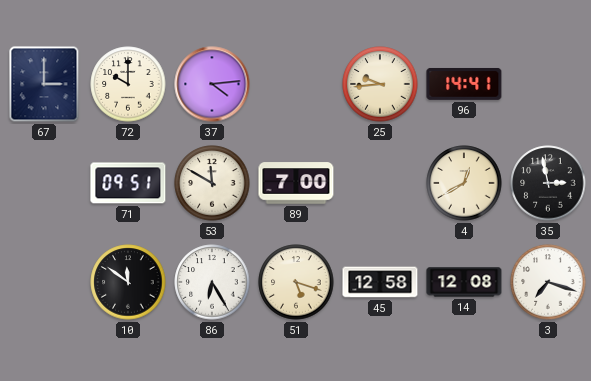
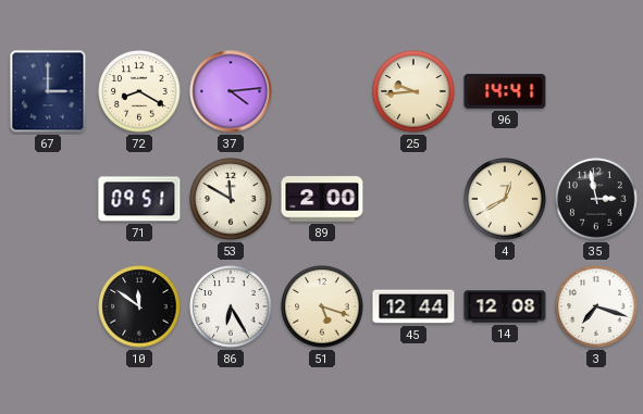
72: 10:00 -> 8:20 (139, 91)
89: 7:00 -> 2:00 (322, 199)
45: 12:58 -> 12:44 (413, 306)
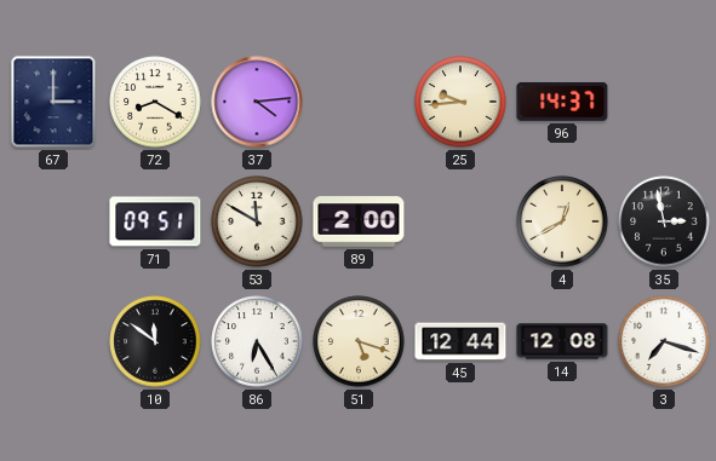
96: 14:41 -> 14:37 (562, 102)
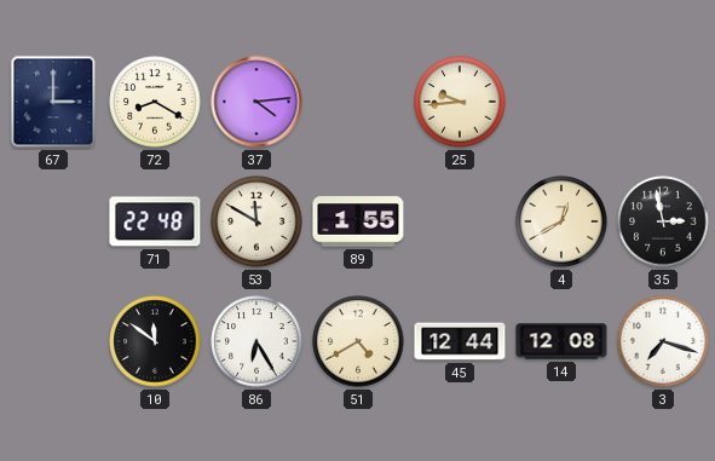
96: 14:37 -> none (562, 102)
71: 09:51 -> 22:48 (155, 221)
89: 2:00 -> 1:55 (358, 221)
51: 5:18 -> 4:40 (358, 341)
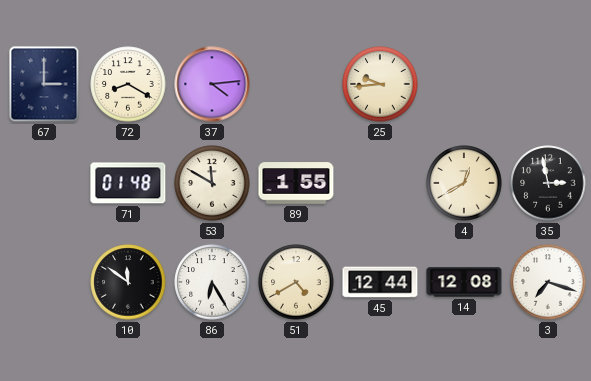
71: 22:48 -> 01:48 (128, 183)
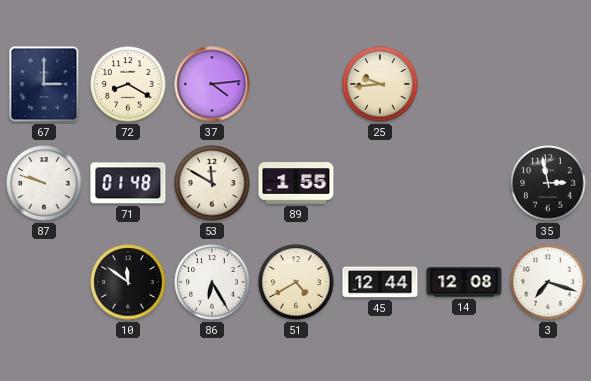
87: none -> 9:48 (44, 183)
4: 12:40 -> none (464, 183)
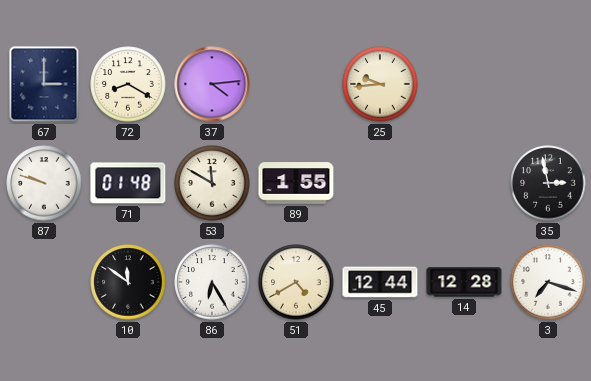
14: 12:08 -> 12:28 (464, 282)
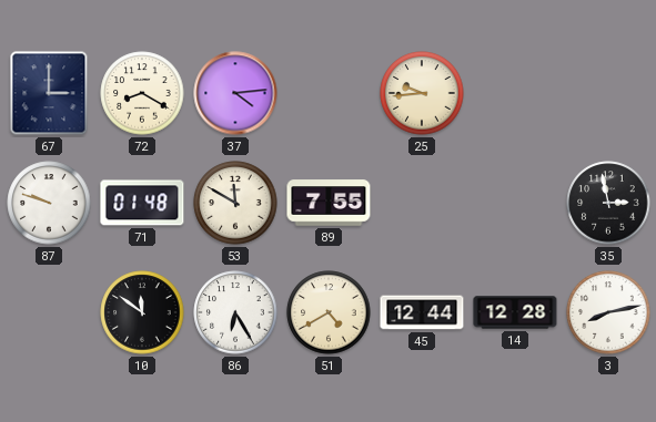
89: 1:55 -> 7:55 (329, 203)
3: 7:18 -> 8:13 (608, 312)
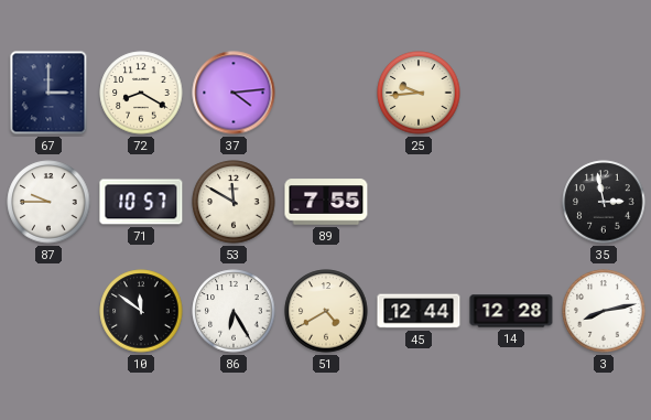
87: 9:48 -> 9:45 (48, 202)
71: 01:48 -> 10:57 (141, 202)
